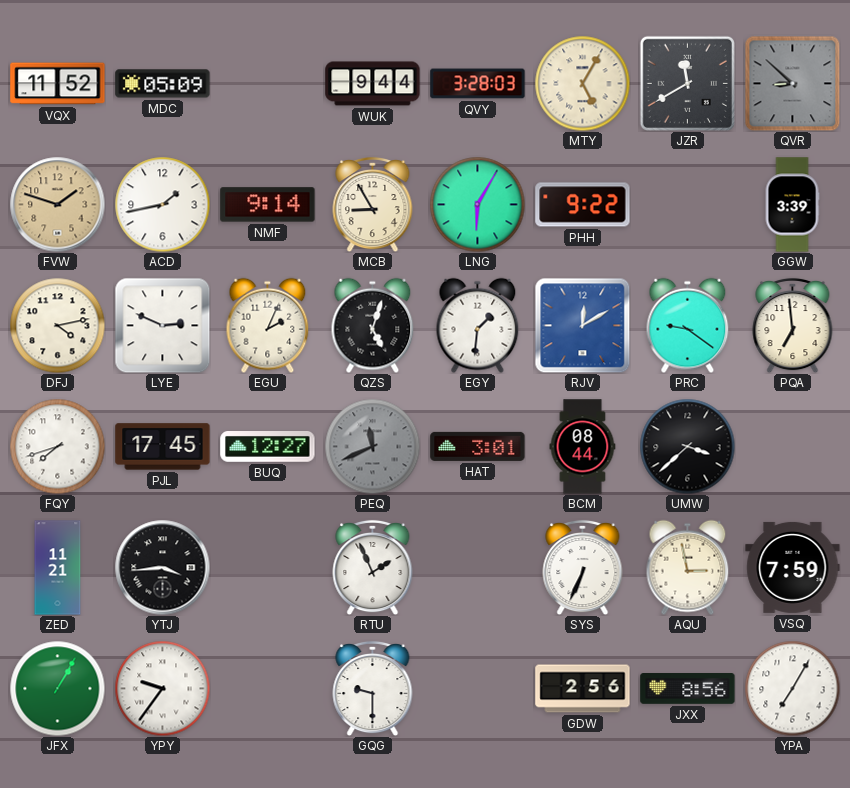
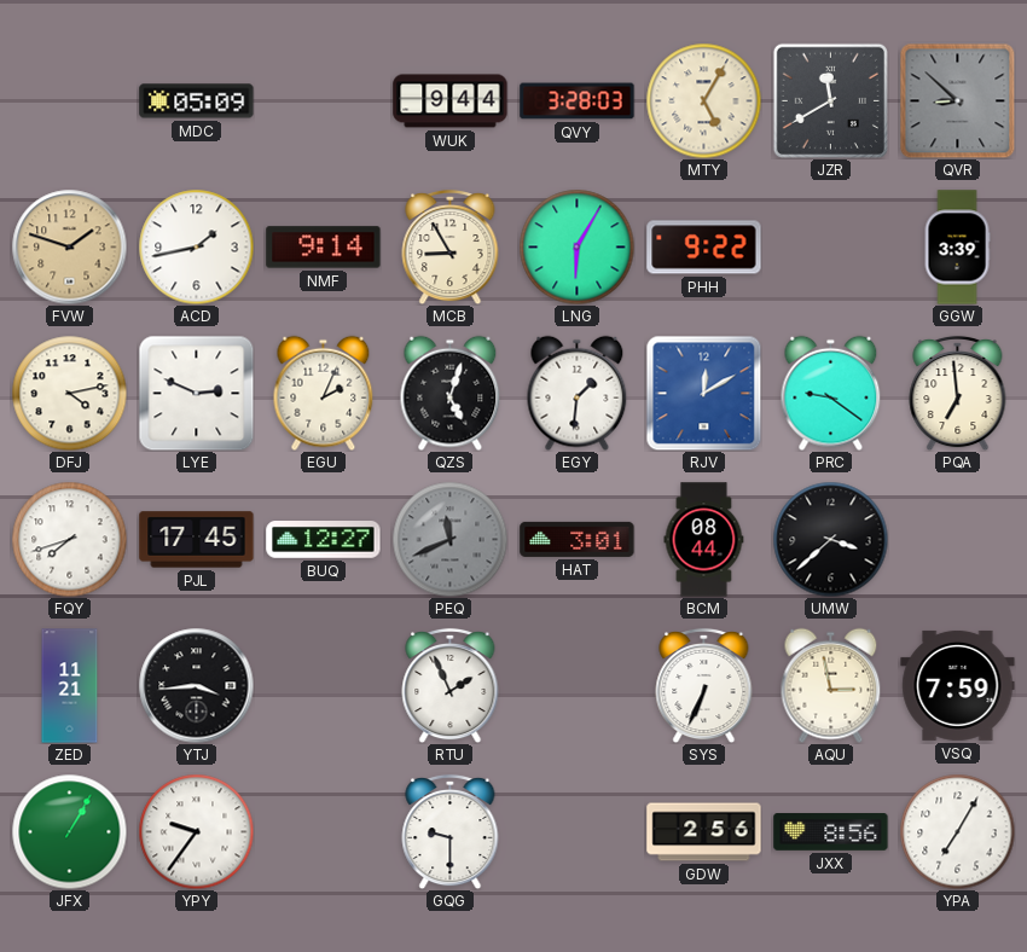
VQX: 11:52 -> none (58, 84)
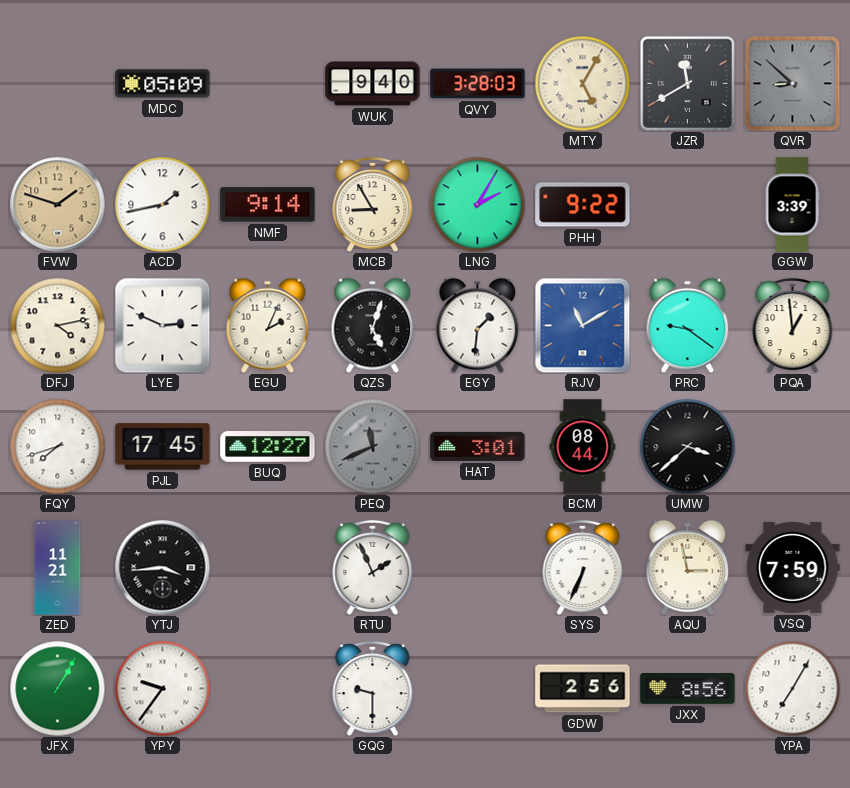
WUK: 9:44 -> 9:40 (373, 84)
LNG: 6:05 -> 2:05 (477, 204)
RJV: 12:10 -> 11:10 (582, 325)
PQA: 6:59 -> 12:59 (793, 325)
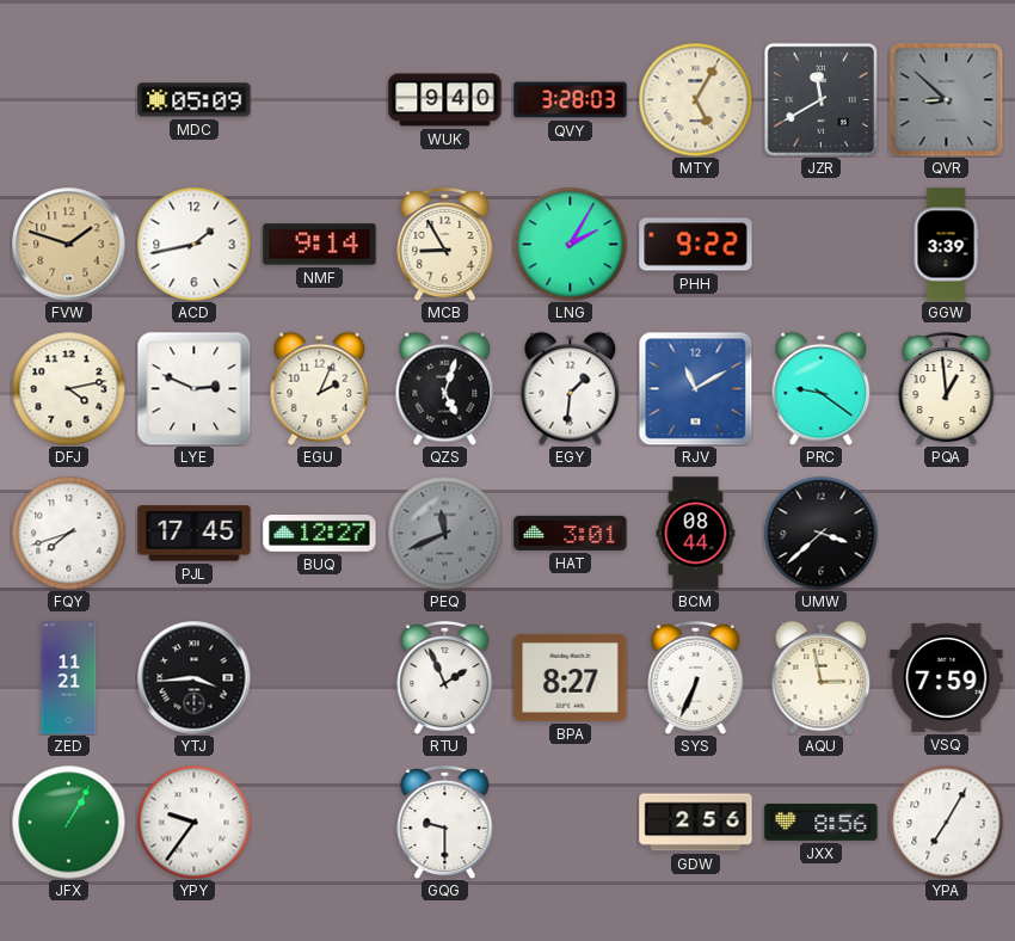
BPA: none -> 8:27 (571, 678)
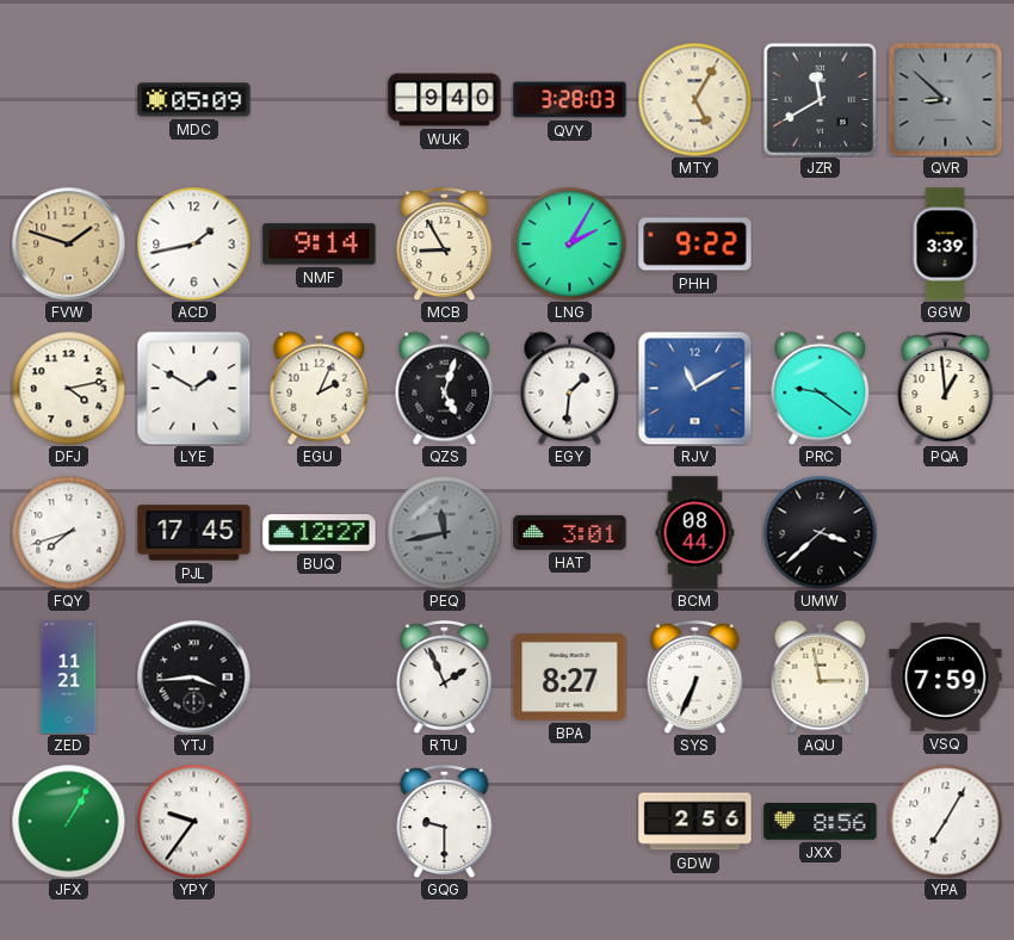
LYE: 2:49 -> 1:50 (193, 388)
PEQ: 11:41 -> 11:43 (444, 532)
